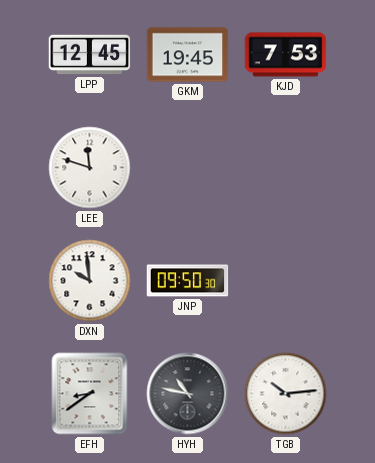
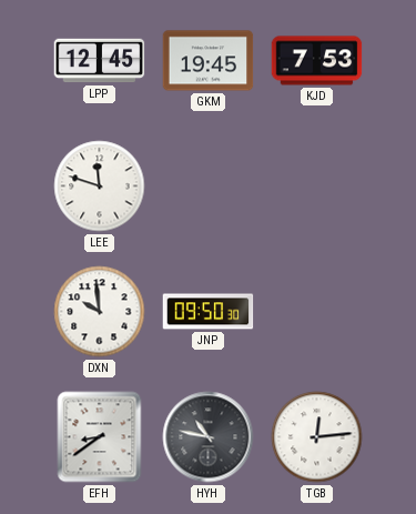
TGB: 10:14 -> 12:14 (317, 437)
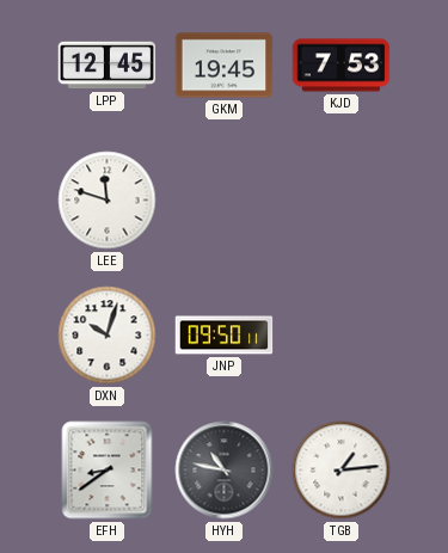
DXN: 9:59 -> 10:03 (108, 336)
JNP: 09:50:30 -> 09:50:11 (225, 336)
TGB: 12:14 -> 1:14 (342, 471)
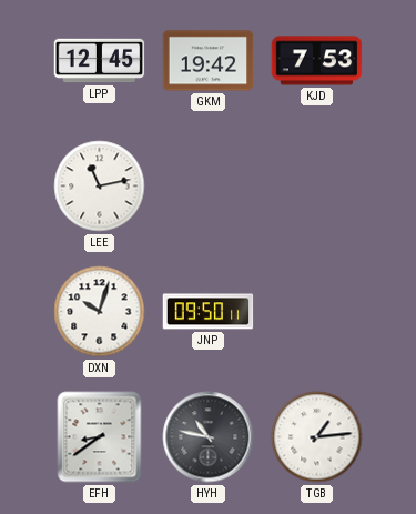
GKM: 19:45 -> 19:42 (209, 61)
LEE: 11:48 -> 11:13 (100, 187)
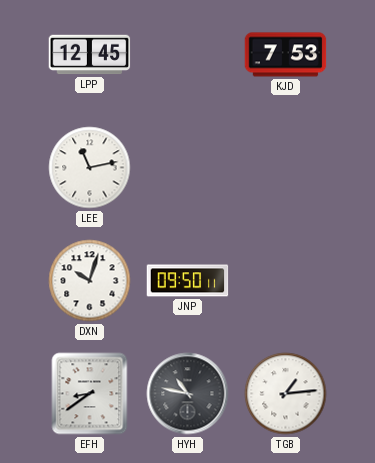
GKM: 19:42 -> none (209, 61)
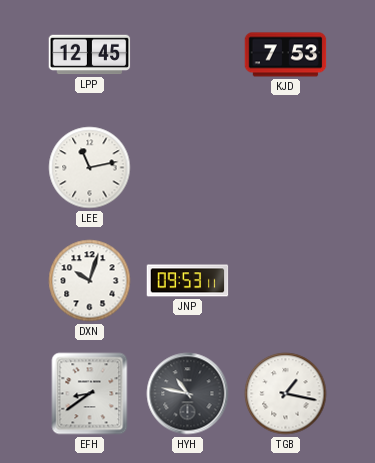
JNP: 09:50 -> 09:53 (188, 281)
TGB: 1:14 -> 1:17 (286, 394)
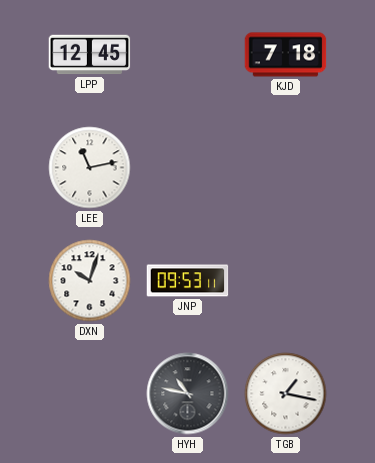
KJD: 7:53 -> 7:18 (286, 55)
EFH: 8:39 -> none (90, 394)
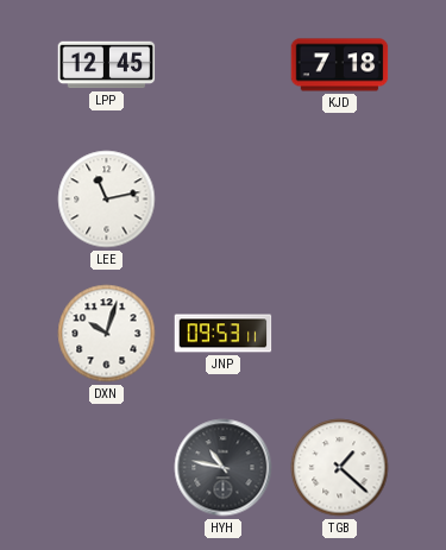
TGB: 1:17 -> 1:22 (340, 468)
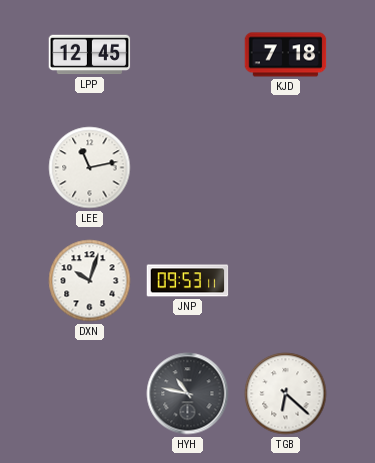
TGB: 1:22 -> 6:22 (286, 394)
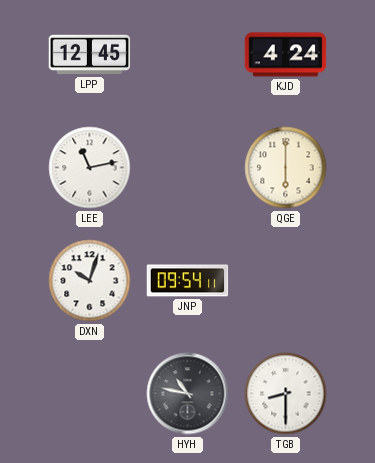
KJD: 7:18 -> 4:24 (286, 55)
QGE: none -> 6:00 (286, 168)
JNP: 09:53 -> 09:54 (188, 281)
TGB: 6:22 -> 8:30 (286, 394)
